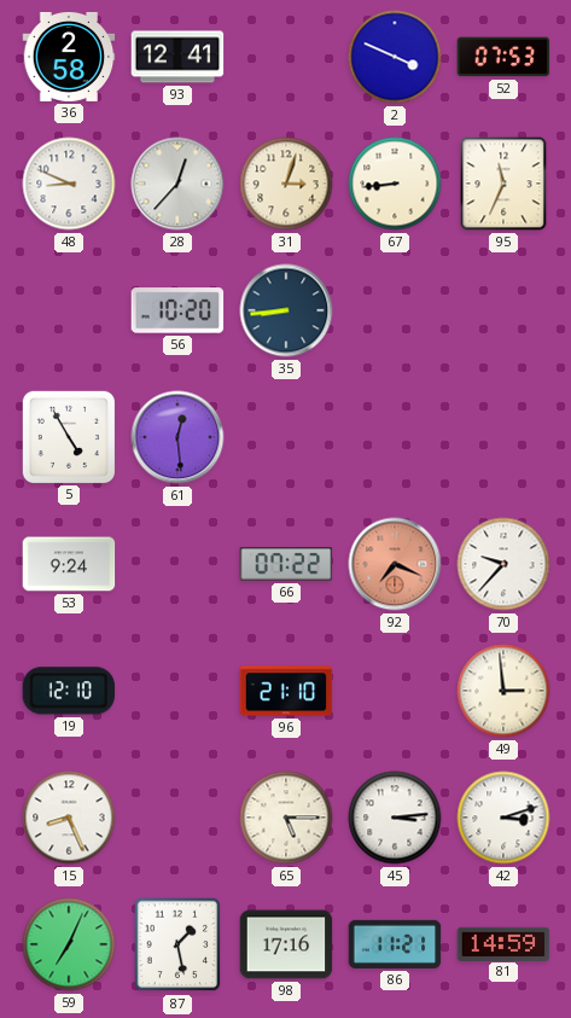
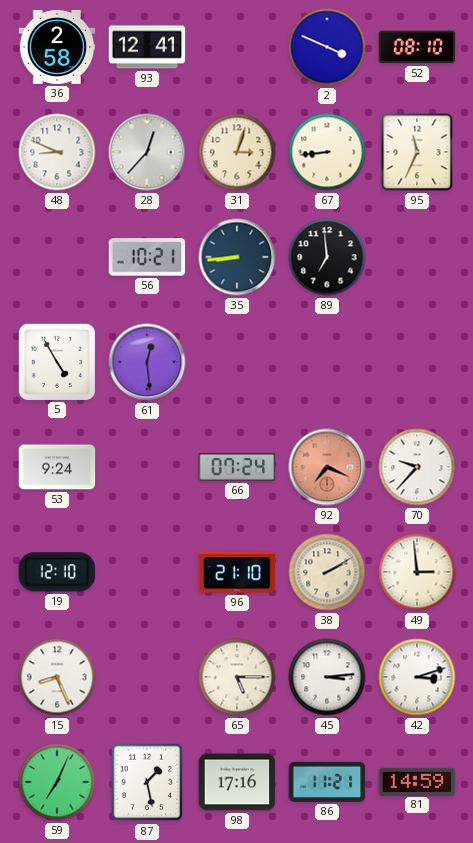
52: 07:53 -> 08:10 (417, 47)
56: 10:20 -> 10:21 (147, 257)
89: none -> 6:59 (327, 257)
66: 07:22 -> 07:24 (237, 467)
38: none -> 2:10 (327, 572)
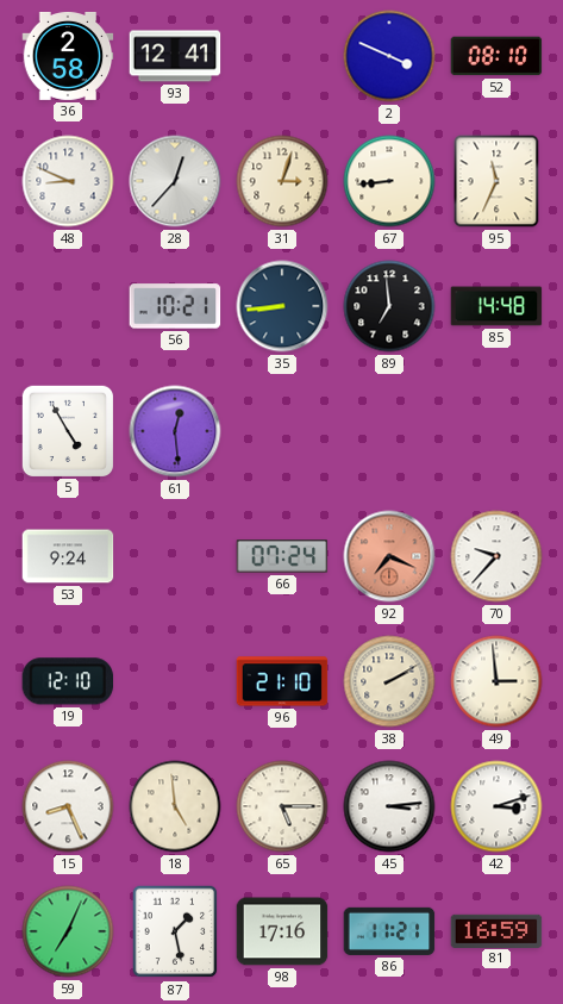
85: none -> 14:48 (496, 306)
18: none -> 4:59 (175, 806)
81: 14:59 -> 16:59 (496, 930)
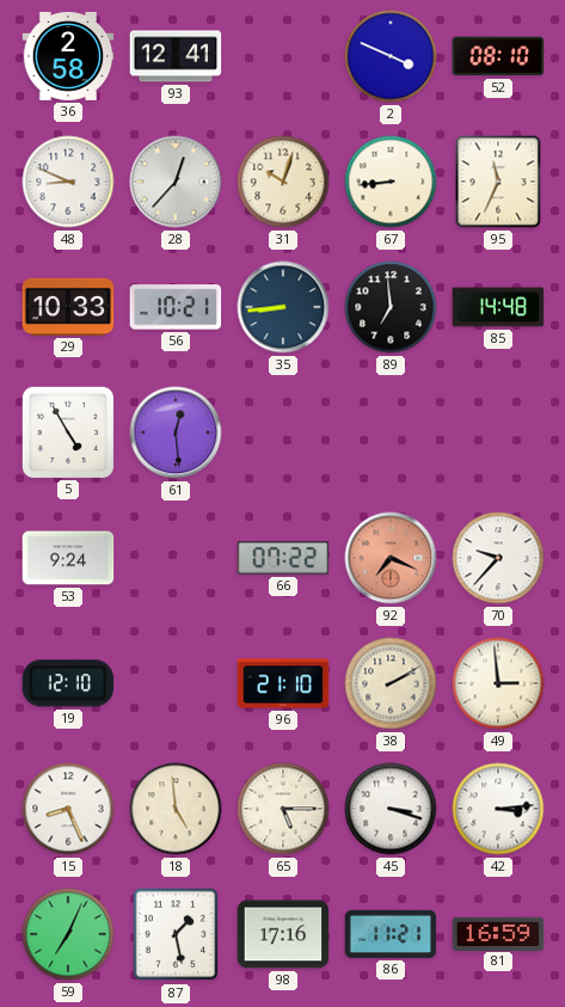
31: 3:03 -> 10:03 (283, 182)
29: none -> 10:33 (68, 307)
66: 07:24 -> 07:22 (283, 558)
45: 3:14 -> 3:18 (391, 809)
42: 3:12 -> 3:14 (498, 809)
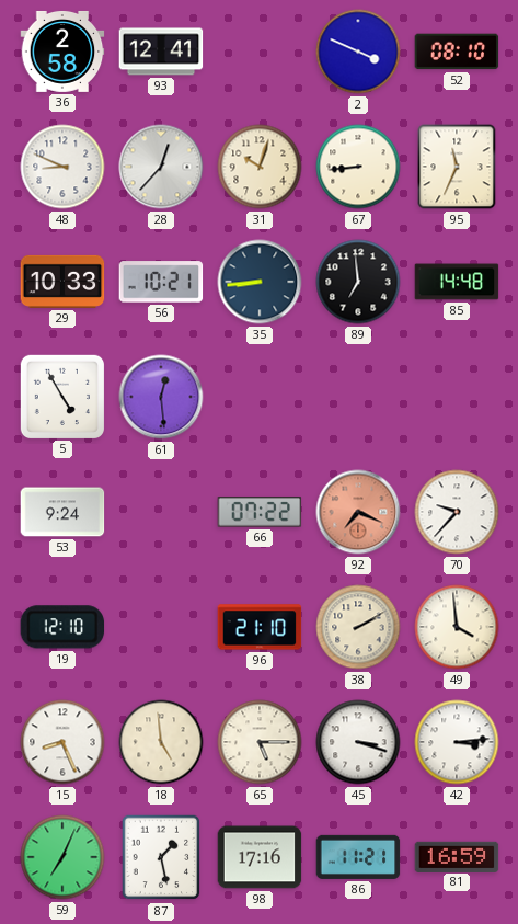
49: 2:59 -> 3:59 (457, 627)
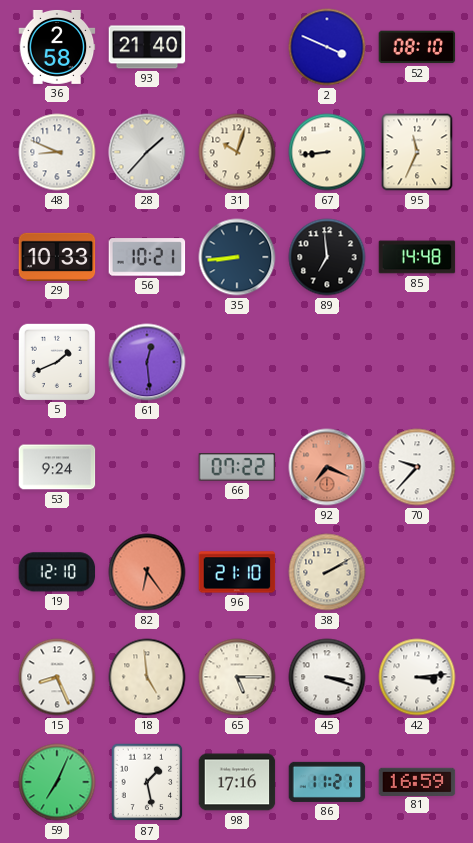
93: 12:41 -> 21:40 (147, 47)
28: 12:37 -> 1:37 (147, 152)
5: 4:55 -> 1:41 (56, 361)
82: none -> 6:24 (147, 572)
49: 3:59 -> none (457, 627)
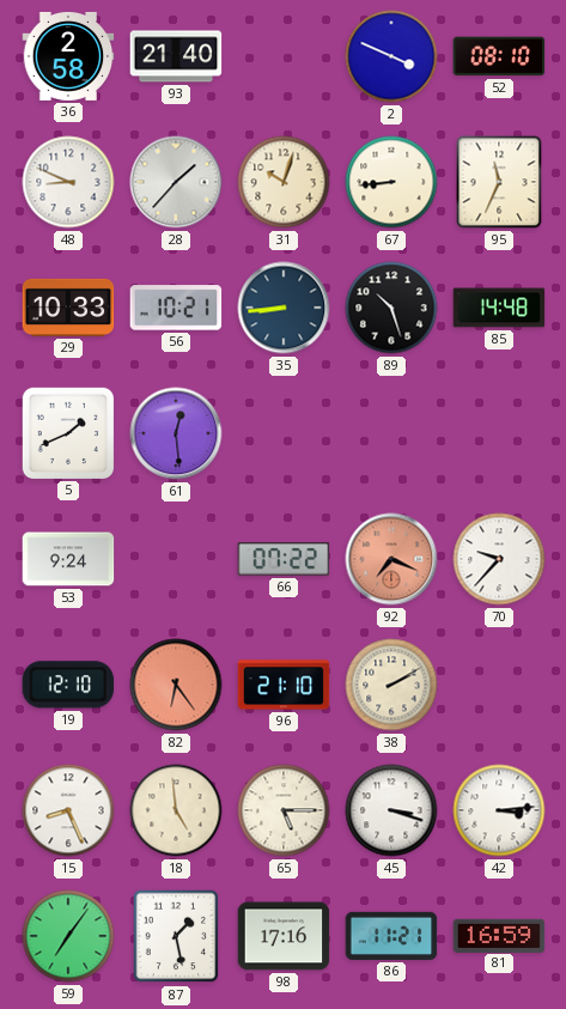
89: 6:59 -> 10:27 (391, 308)
59: 7:04 -> 7:06 (68, 936)
